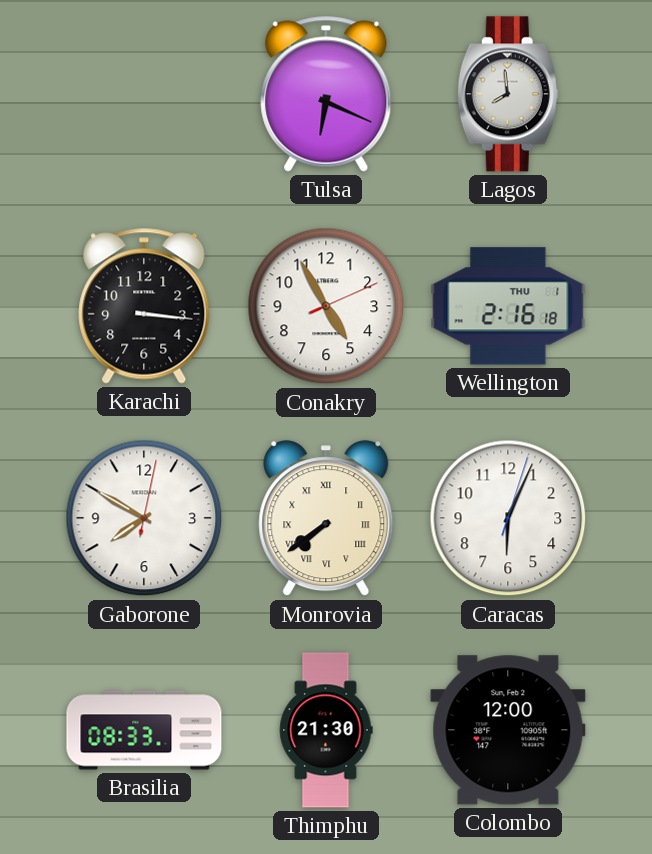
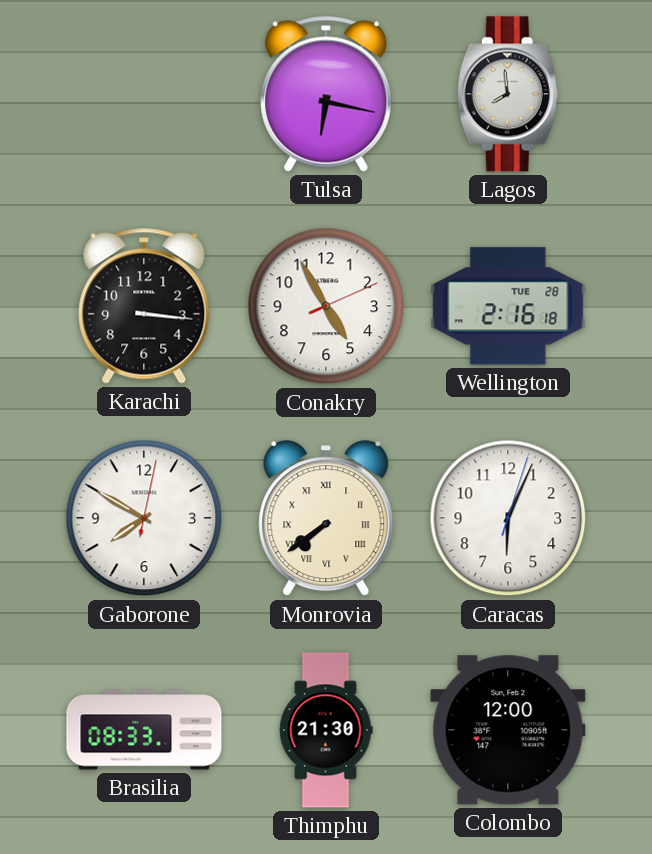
Tulsa: 6:19 -> 6:17 (326, 94)
Wellington date: THU 1 -> TUE 28 (508, 306)
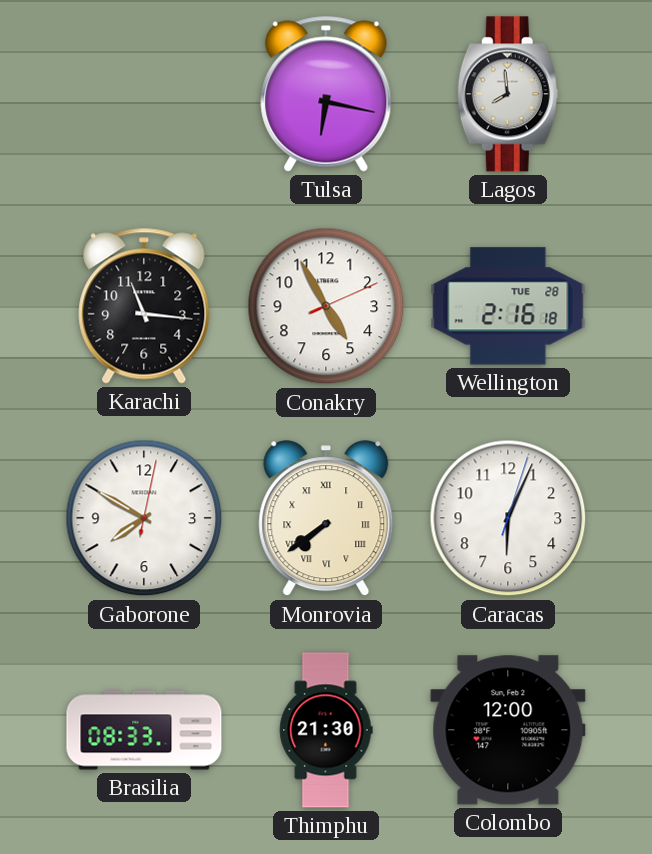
Karachi: 3:16 -> 11:16 (144, 306)
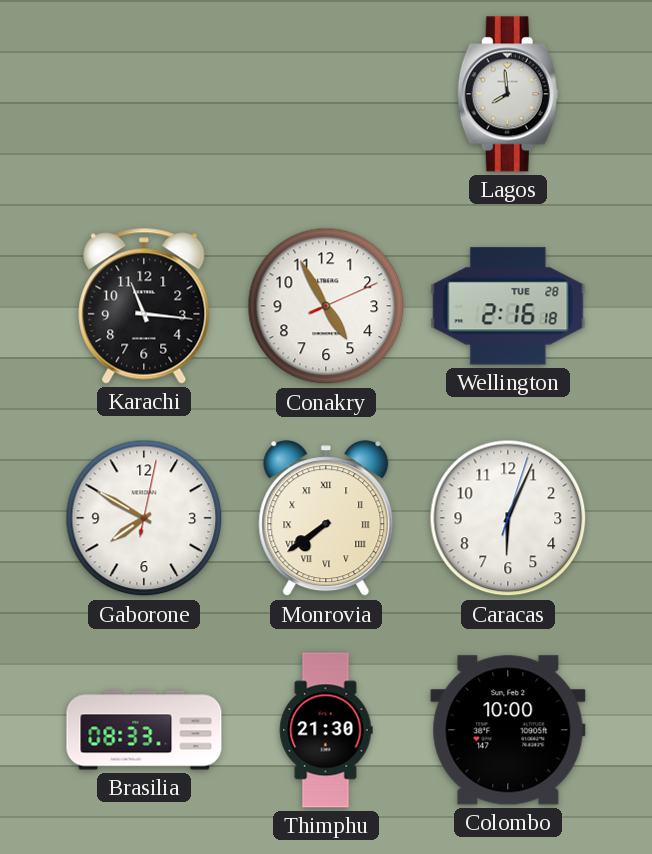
Tulsa: 6:17 -> none (326, 94)
Colombo: 12:00 -> 10:00 (508, 730)
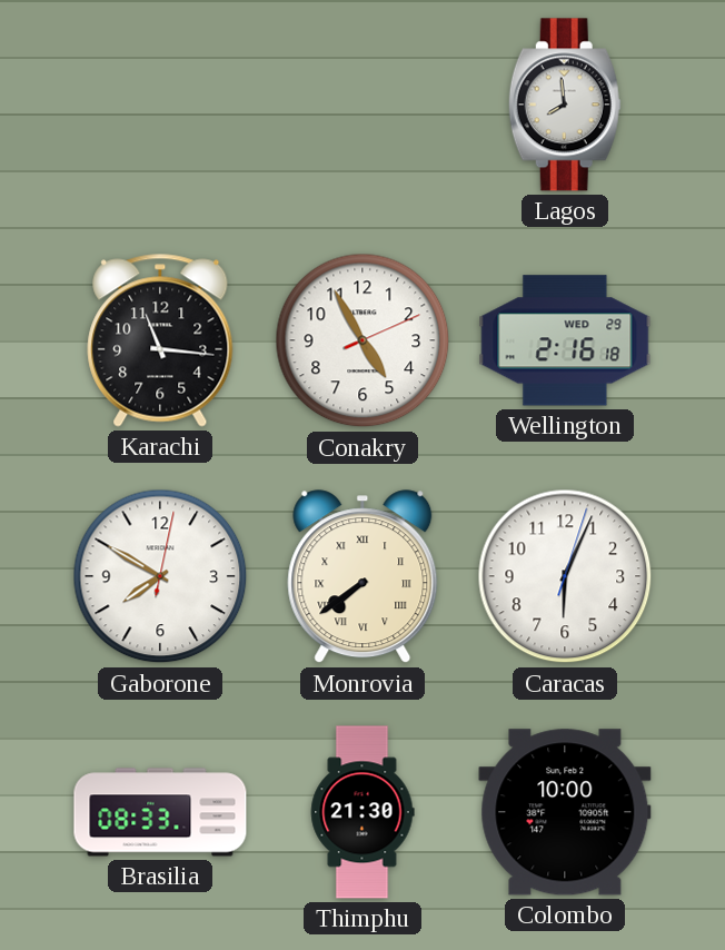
Wellington date: TUE 28 -> WED 29 (565, 340)
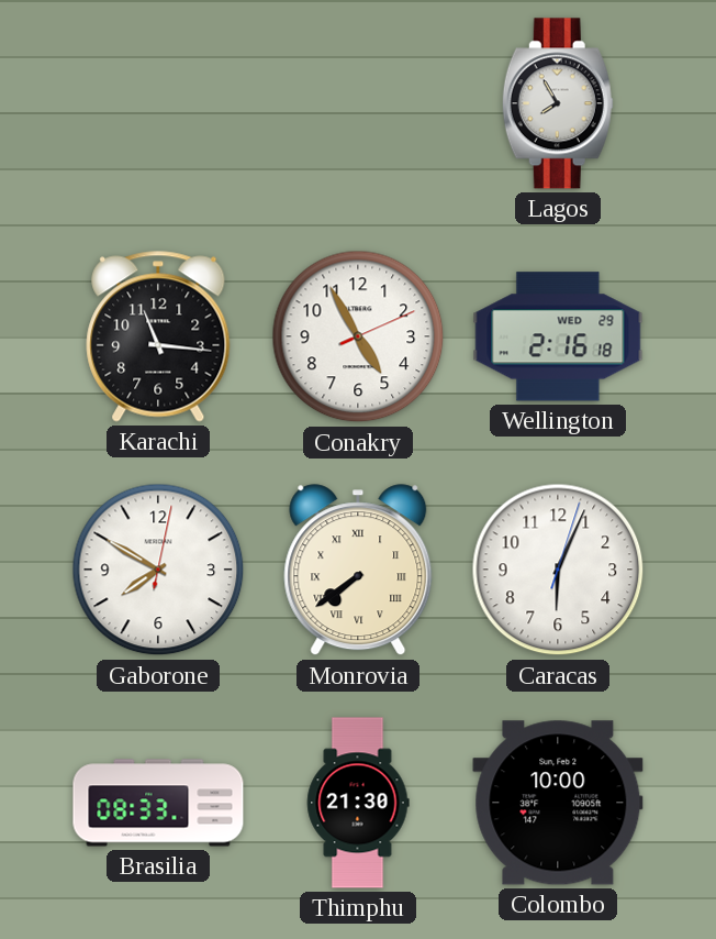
Lagos: 7:59 -> 7:55 (558, 103)
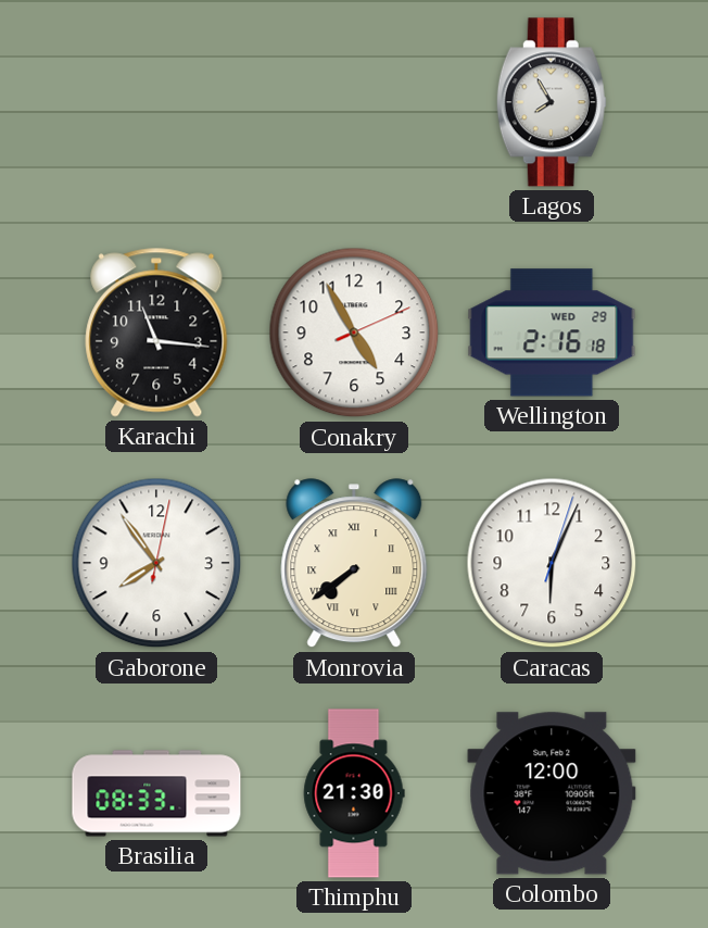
Gaborone: 7:50 -> 7:54 (156, 563)
Colombo: 10:00 -> 12:00 (552, 793)
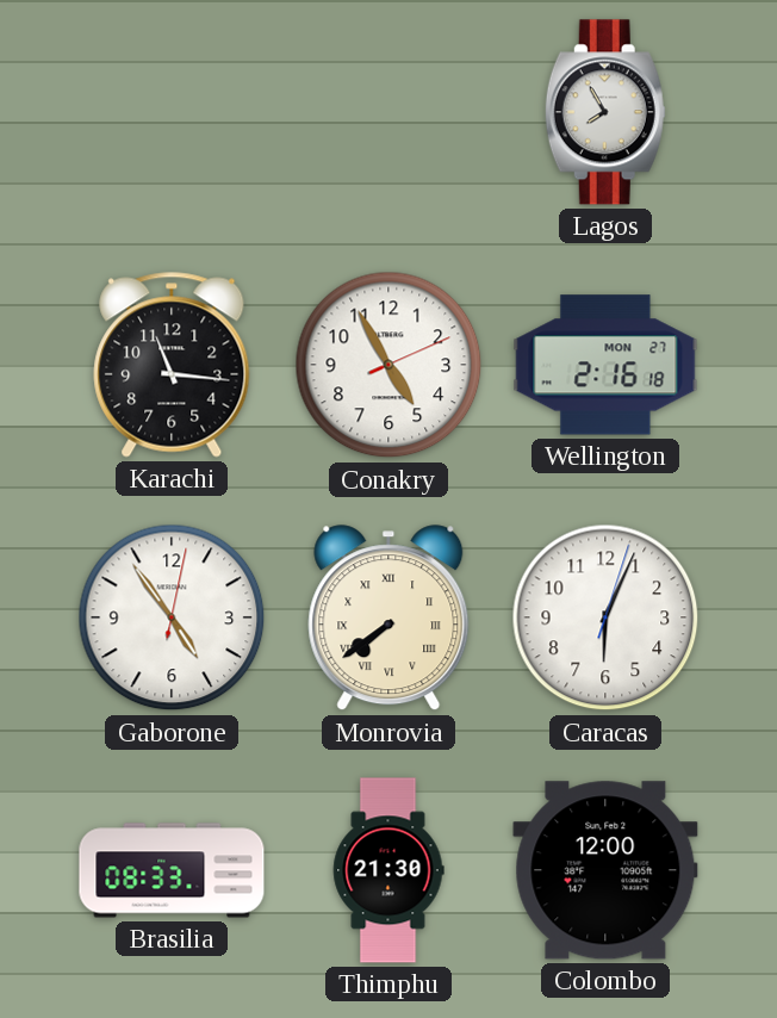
Wellington date: WED 29 -> MON 27 (605, 365)
Gaborone: 7:54 -> 4:54 (172, 617)
